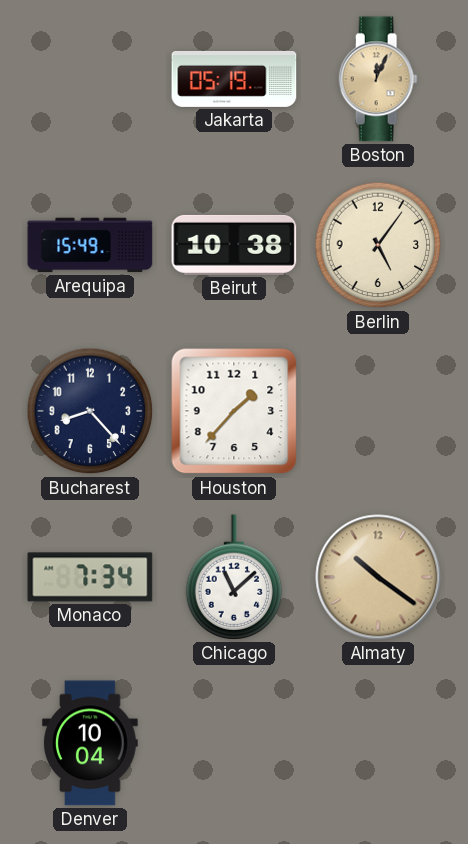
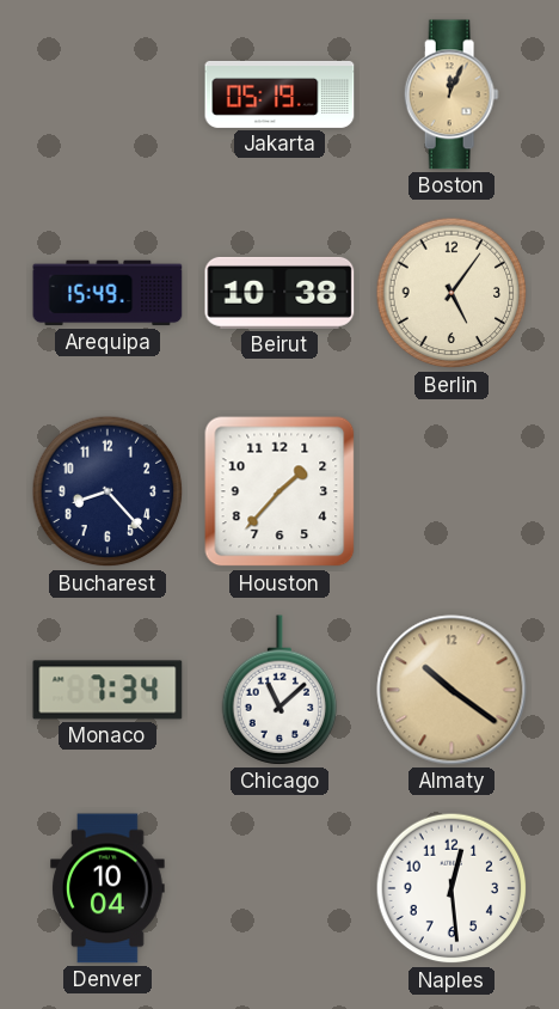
Naples: none -> 12:29 (451, 888)
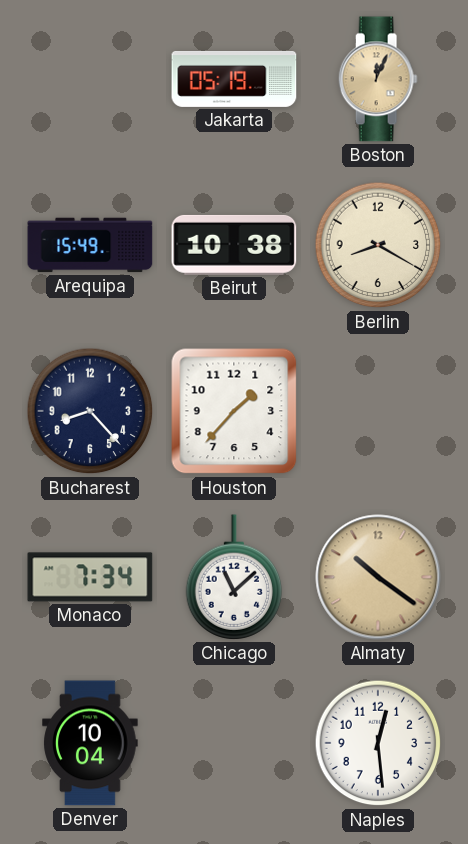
Berlin: 5:06 -> 8:20 (378, 245)
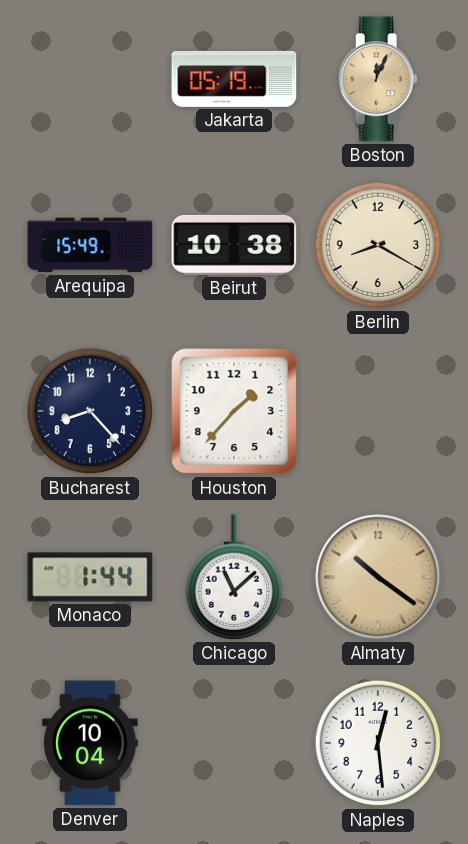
Monaco: 7:34 -> 1:44 (90, 577)
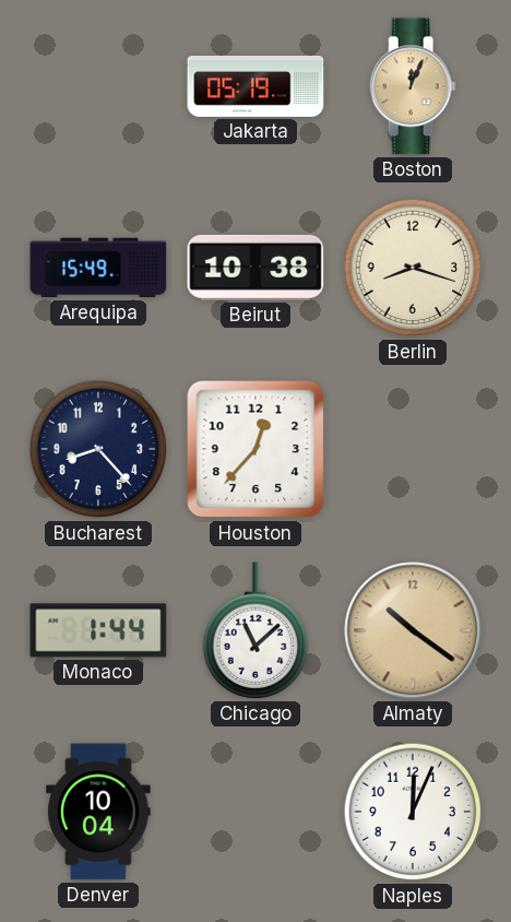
Berlin: 8:20 -> 8:18 (413, 268)
Houston: 1:37 -> 12:37 (255, 449)
Naples: 12:29 -> 12:04 (413, 812)
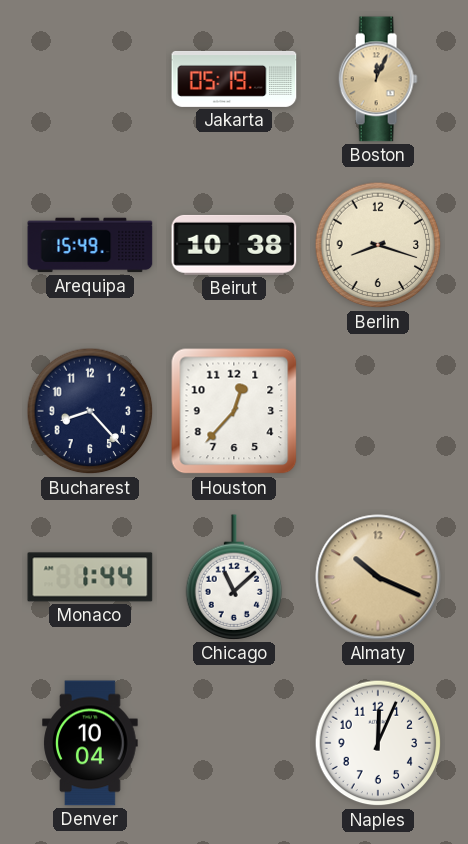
Almaty: 10:21 -> 10:19 (378, 577)
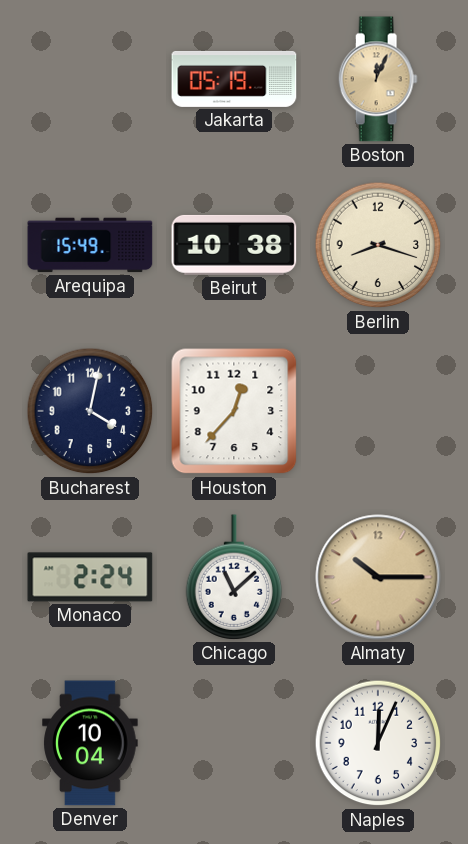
Bucharest: 8:23 -> 4:02 (90, 411)
Monaco: 1:44 -> 2:24 (90, 577)
Almaty: 10:19 -> 10:15 (378, 577)
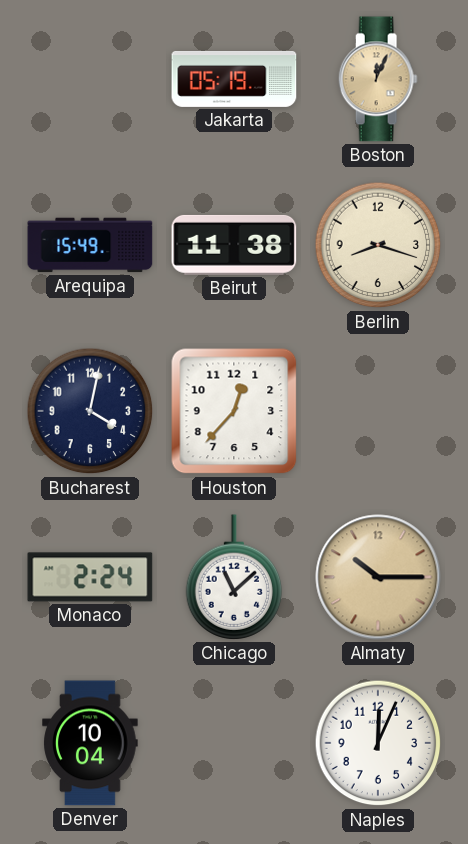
Beirut: 10:38 -> 11:38 (234, 245)
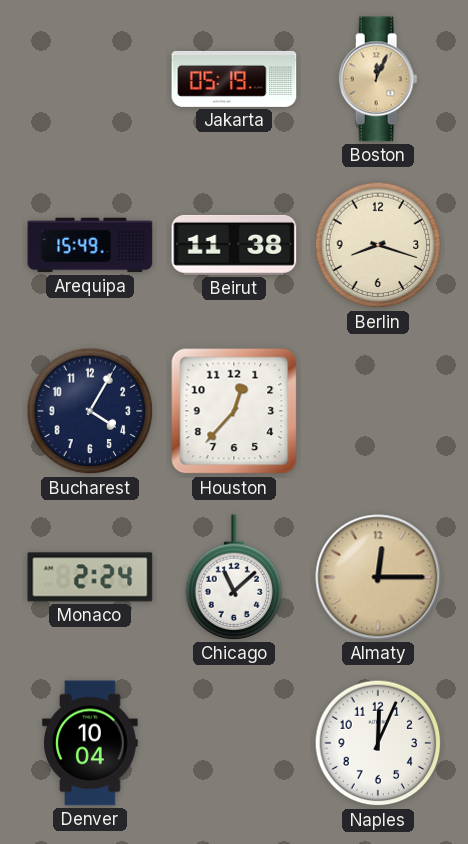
Bucharest: 4:02 -> 4:05 (90, 411)
Almaty: 10:15 -> 12:15 (378, 577)
